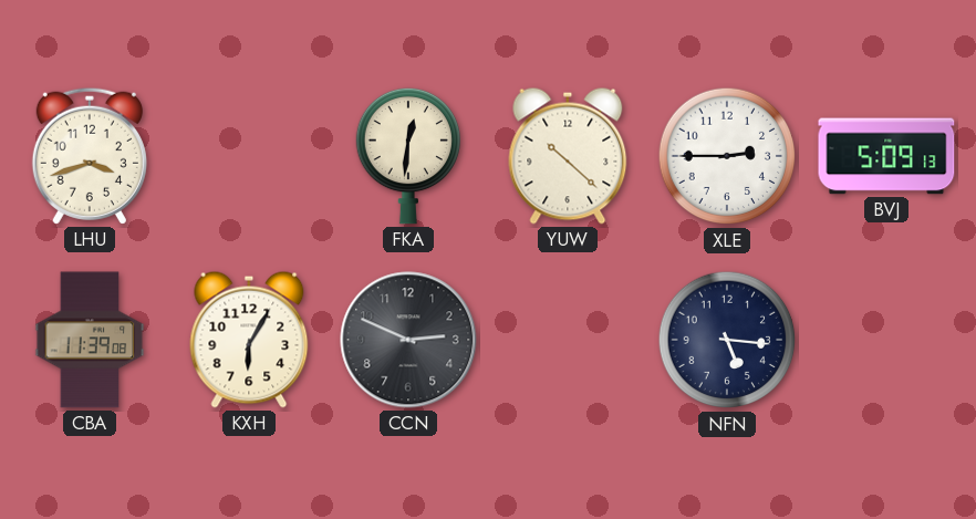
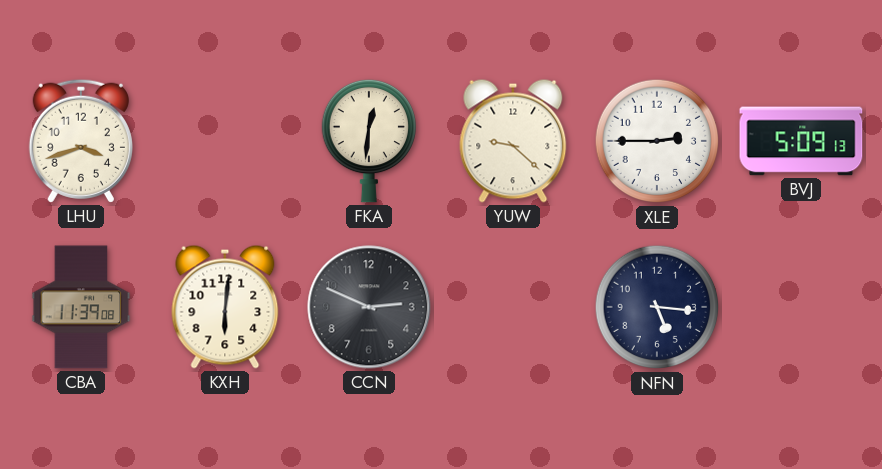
YUW: 10:22 -> 9:22 (513, 141)
KXH: 6:05 -> 6:01 (225, 307)
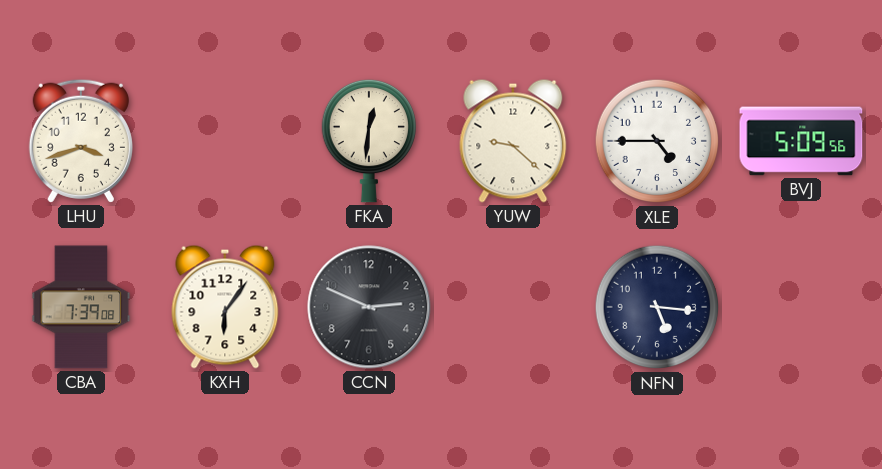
XLE: 2:45 -> 4:45 (657, 141)
BVJ: 5:09:13 -> 5:09:56 (801, 141)
CBA: 11:39 -> 7:39 (81, 307)
KXH: 6:01 -> 6:06 (225, 307)
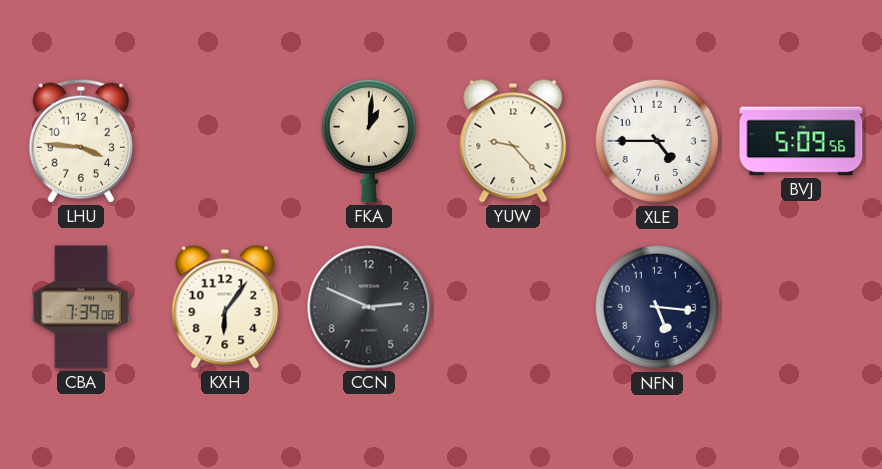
LHU: 3:42 -> 3:46 (81, 141)
FKA: 12:31 -> 1:01 (368, 141)
YUW: 9:22 -> 9:23 (513, 141)
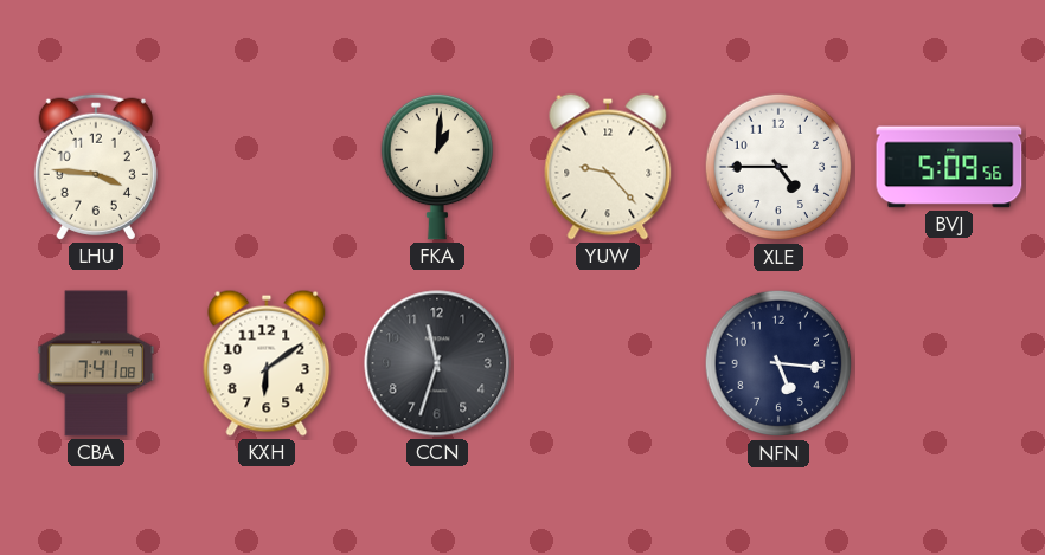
CBA: 7:39 -> 7:41 (96, 363)
KXH: 6:06 -> 6:09 (267, 363)
CCN: 2:49 -> 11:33 (437, 363)
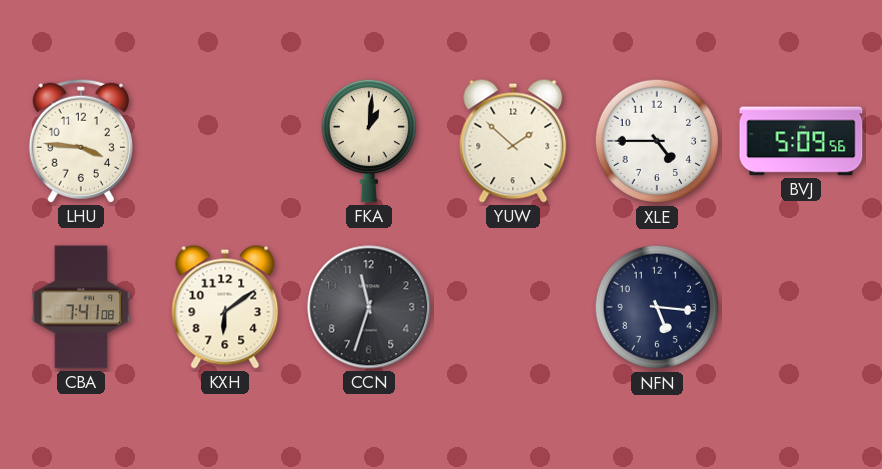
YUW: 9:23 -> 1:52 (513, 141)
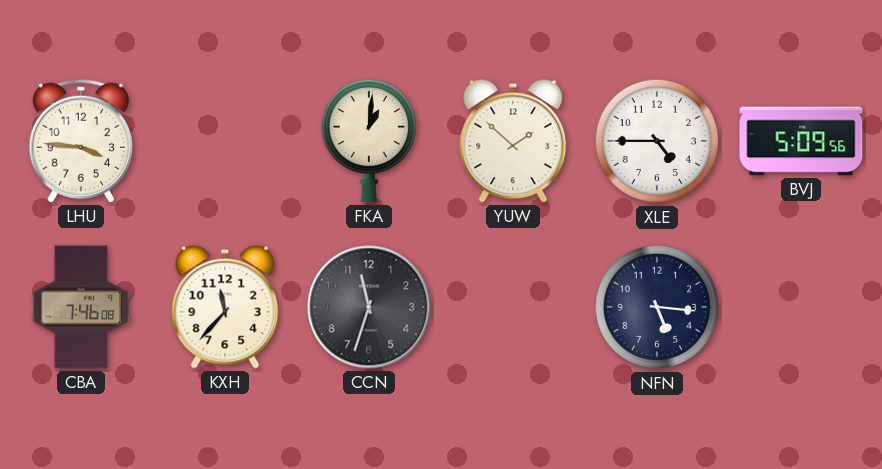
CBA: 7:41 -> 7:46 (81, 307)
KXH: 6:09 -> 11:37 (225, 307)
